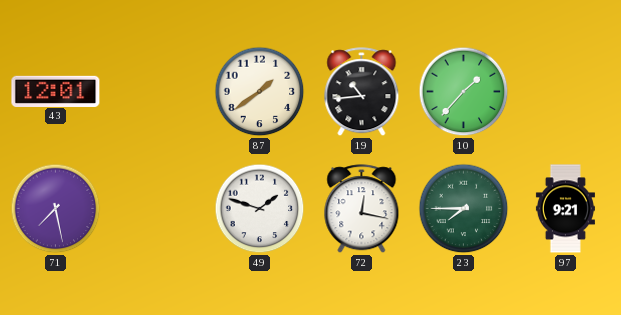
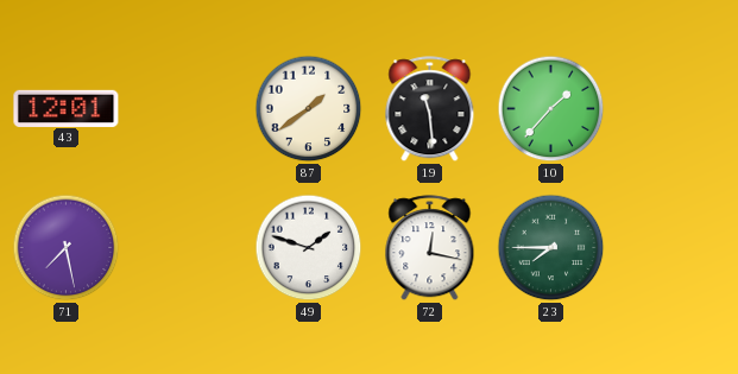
19: 10:44 -> 11:29 (430, 109)
97: 9:21 -> none (565, 209)
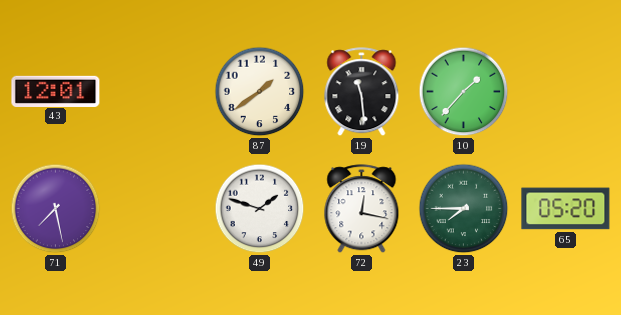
65: none -> 05:20 (566, 209)
